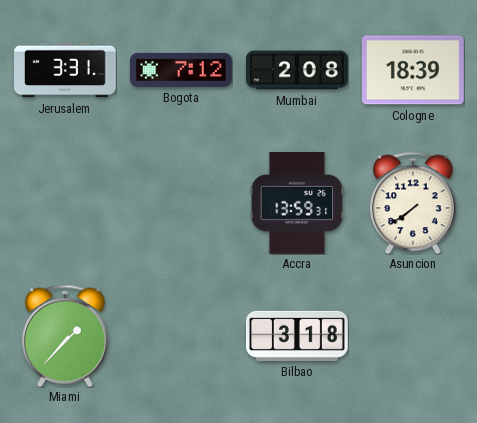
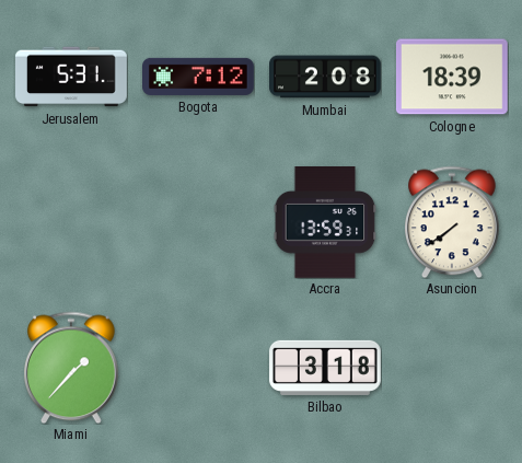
Jerusalem: 3:31 -> 5:31 (71, 77)
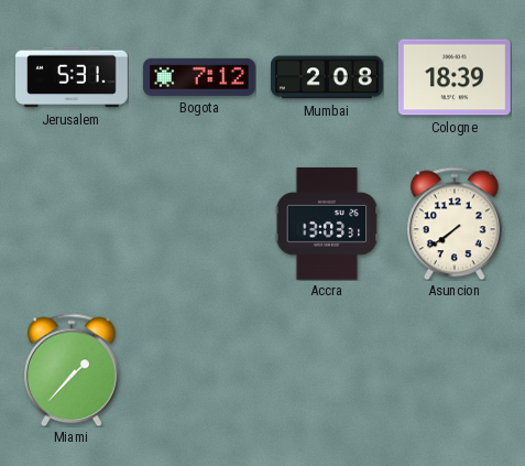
Accra: 13:59 -> 13:03 (327, 225)
Bilbao: 3:18 -> none (326, 368)
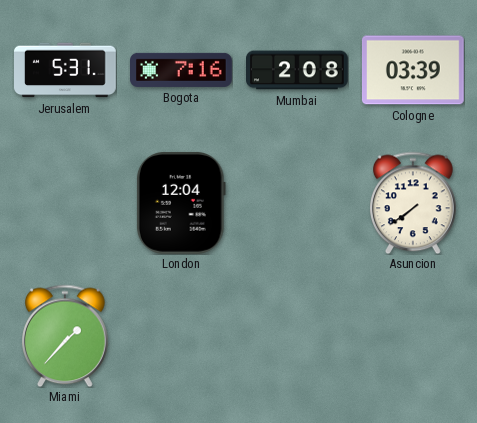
Bogota: 7:12 -> 7:16 (182, 70)
Cologne: 18:39 -> 03:39 (413, 70)
London: none -> 12:04 (181, 203)
Accra: 13:03 -> none (327, 225)
